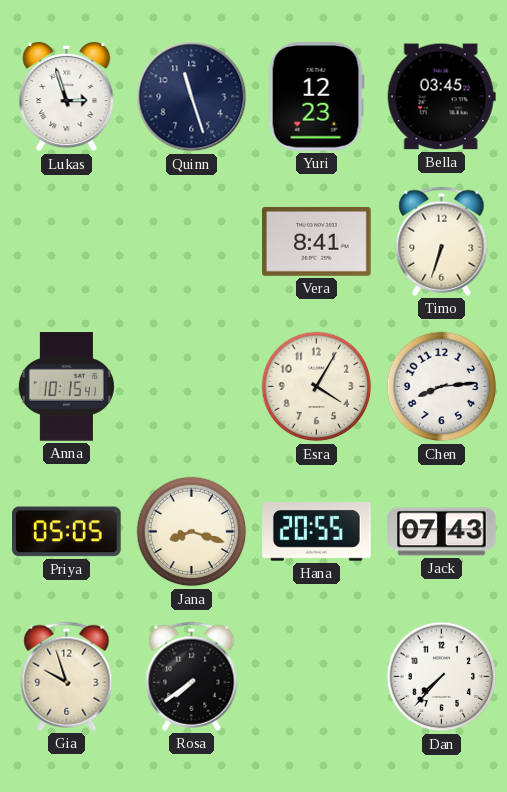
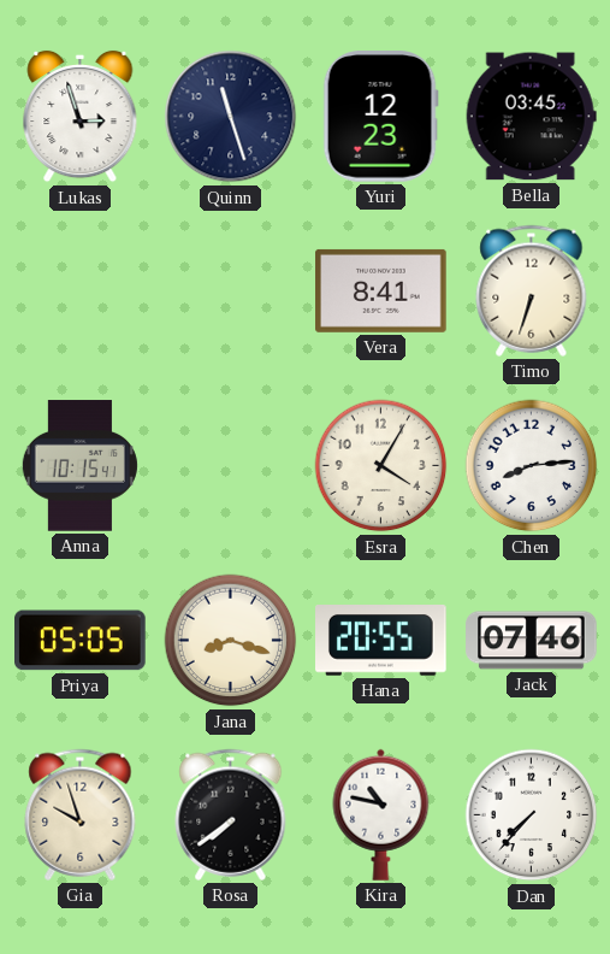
Jack: 07:43 -> 07:46 (532, 641)
Kira: none -> 10:47 (381, 814)
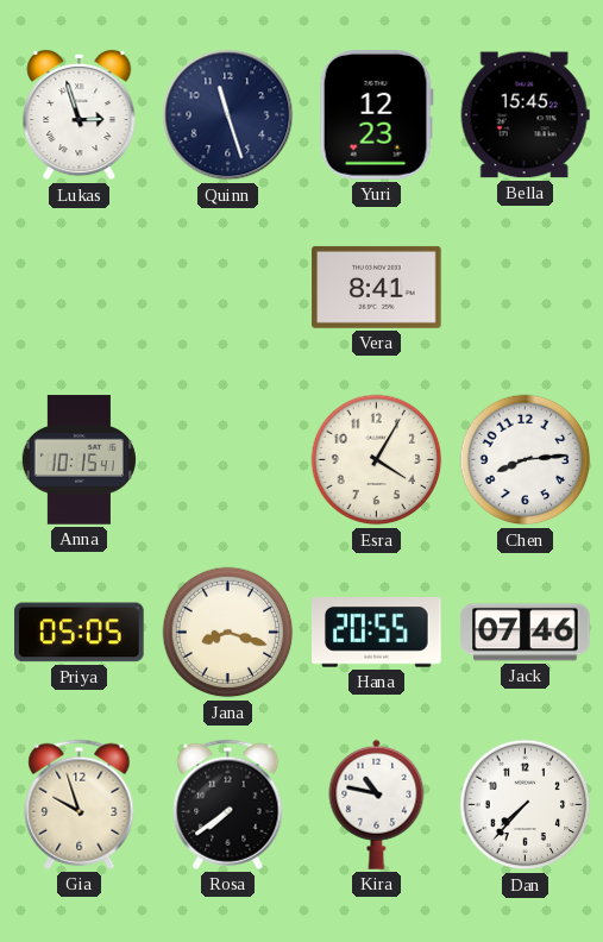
Bella: 03:45 -> 15:45 (525, 115)
Timo: 6:33 -> none (532, 290)
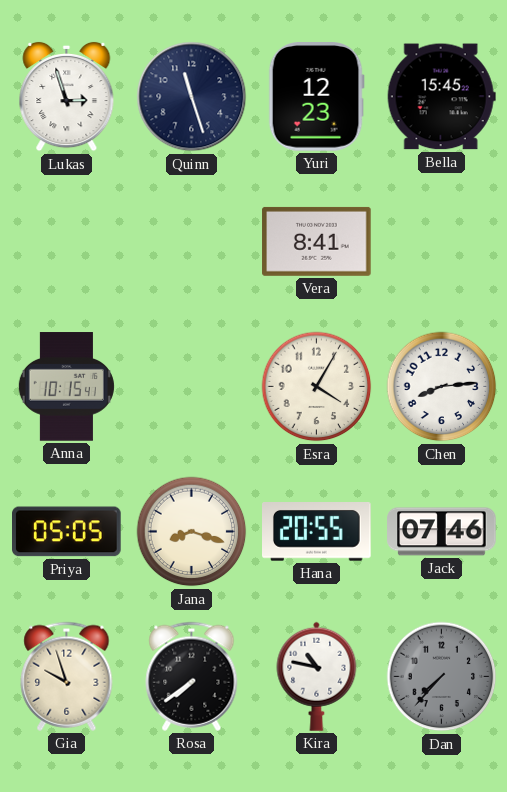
Dan dial: white -> grey (442, 677)
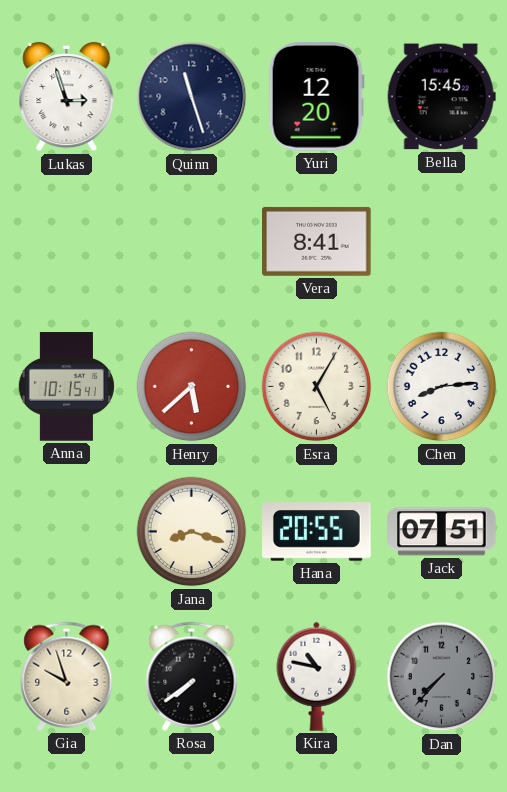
Yuri: 12:23 -> 12:20 (316, 97)
Henry: none -> 5:38 (192, 387)
Esra: 4:05 -> 5:05 (317, 387)
Priya: 05:05 -> none (67, 532)
Jack: 07:46 -> 07:51 (442, 532)
